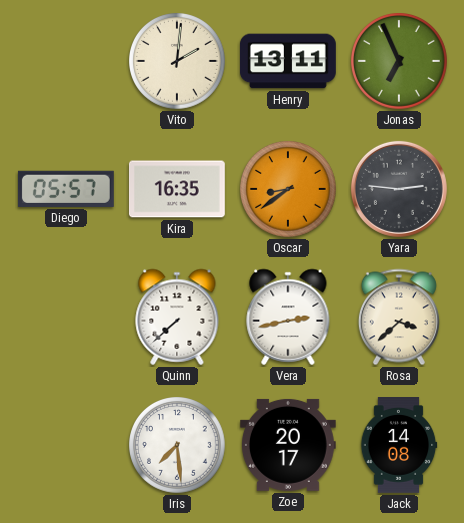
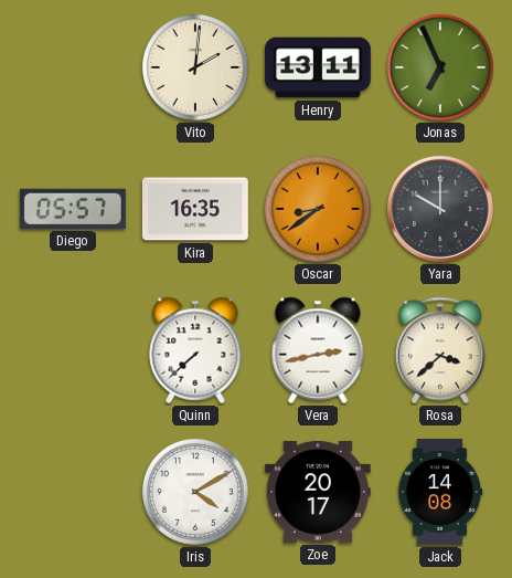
Yara: 2:46 -> 10:00 (440, 209)
Iris: 7:29 -> 4:10 (196, 493)
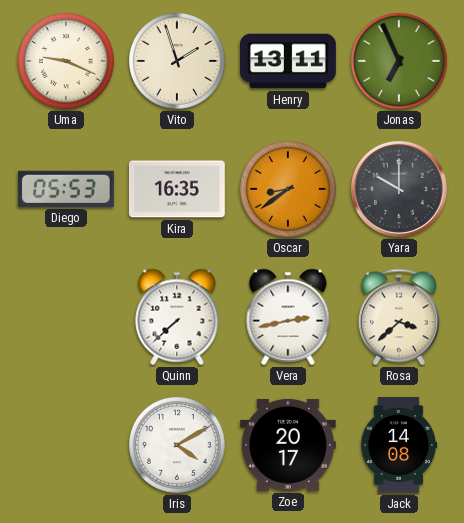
Uma: none -> 9:19 (67, 62)
Vito: 2:01 -> 1:57 (178, 62)
Diego: 05:57 -> 05:53 (66, 189)
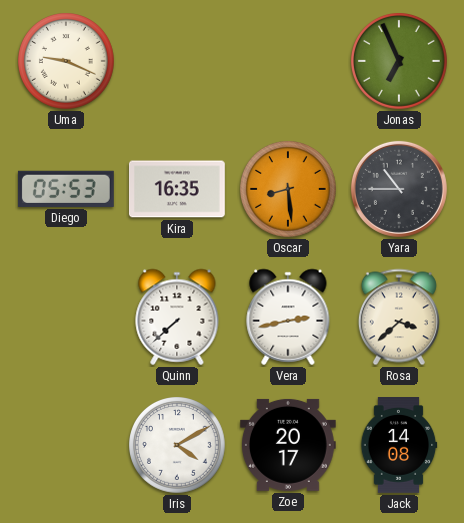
Vito: 1:57 -> none (178, 62)
Henry: 13:11 -> none (288, 61)
Oscar: 8:39 -> 8:29 (289, 190)
Yara: 10:00 -> 10:45 (399, 189)
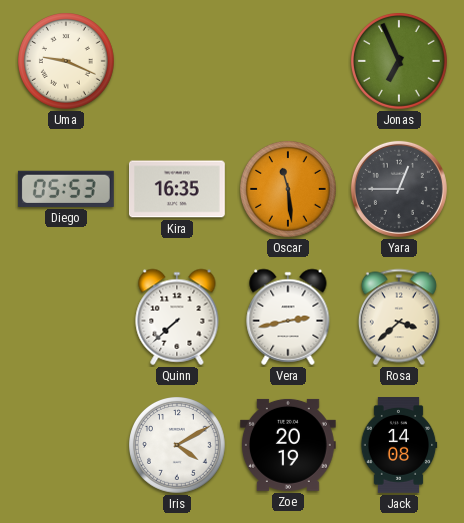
Oscar: 8:29 -> 11:29 (289, 190)
Yara: 10:45 -> 12:45 (399, 189)
Zoe: 20:17 -> 20:19 (288, 445)
